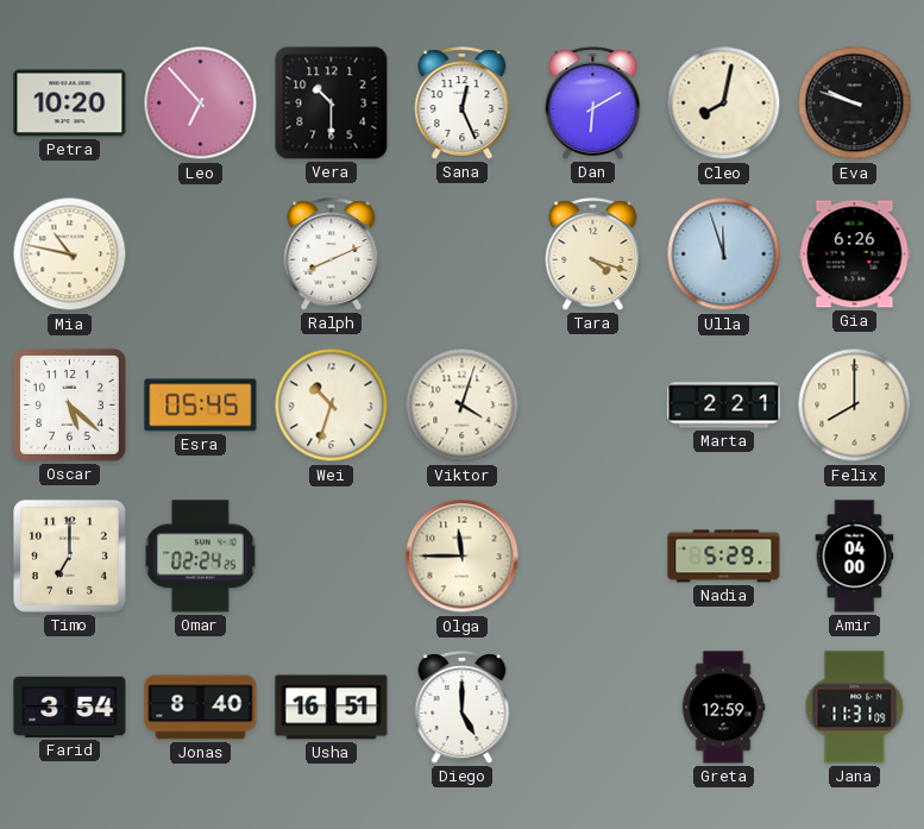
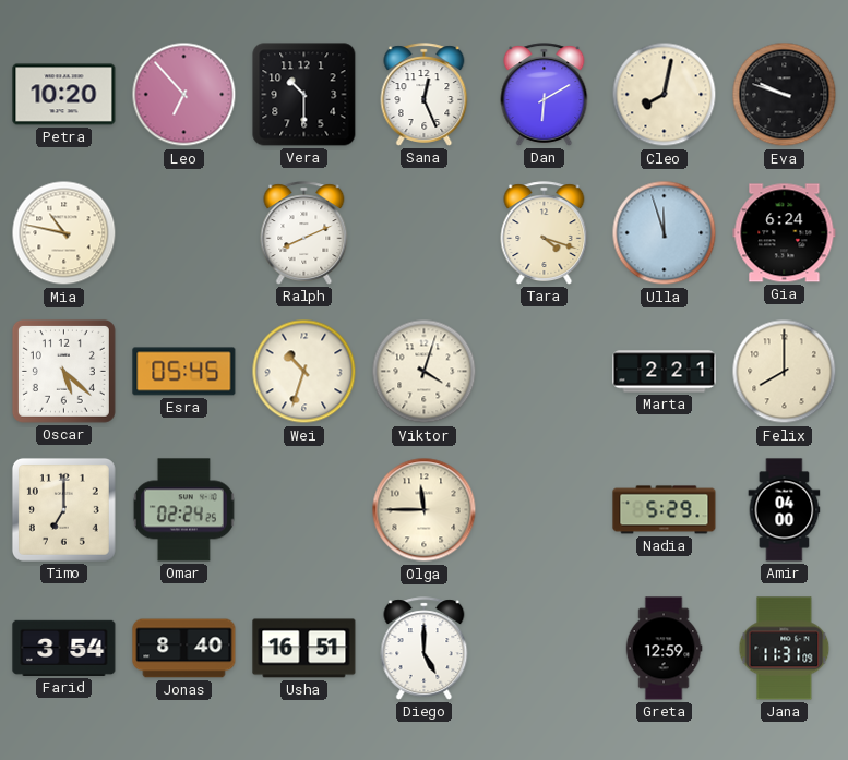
Gia: 6:26 -> 6:24 (785, 233)
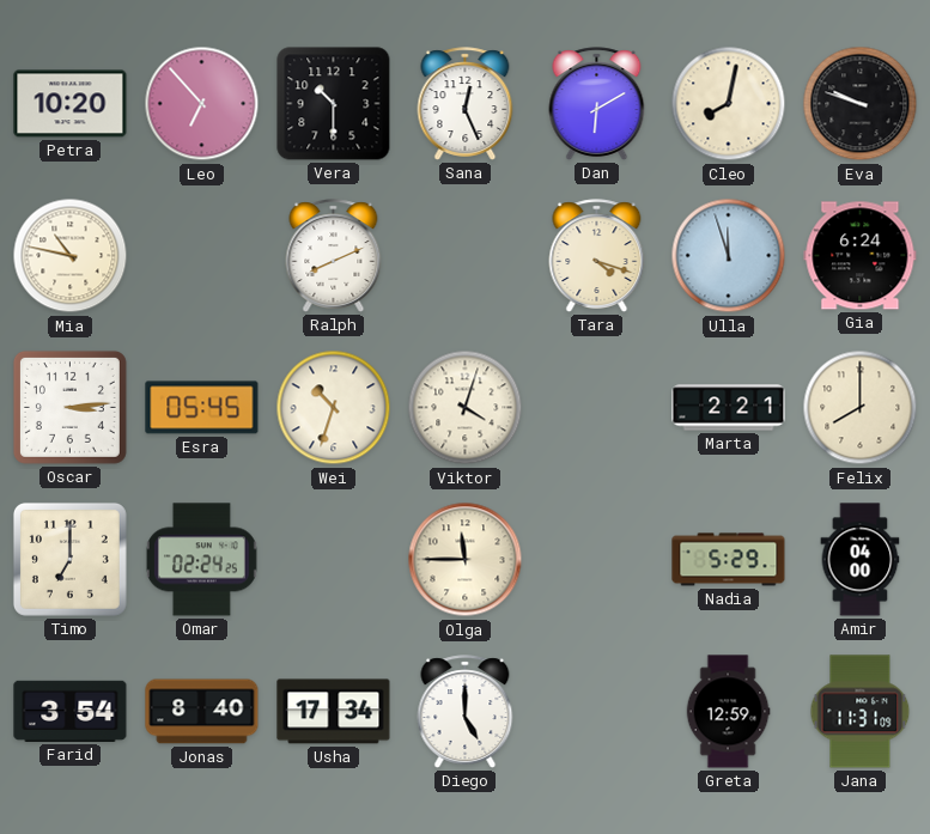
Oscar: 5:22 -> 3:14 (69, 407)
Usha: 16:51 -> 17:34 (334, 712)
